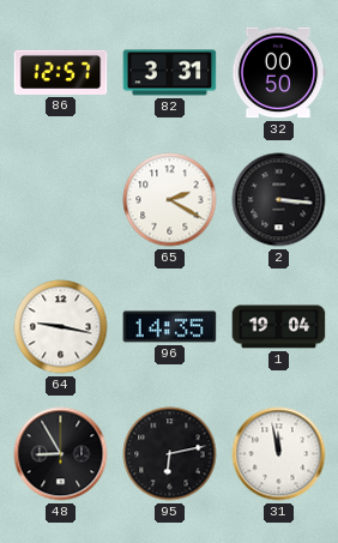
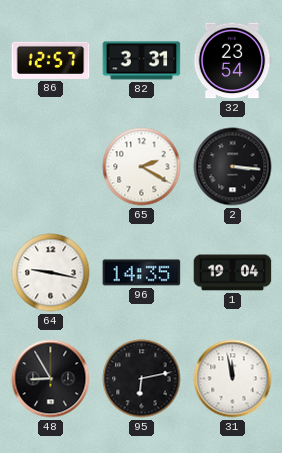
32: 00:50 -> 23:54 (232, 61)
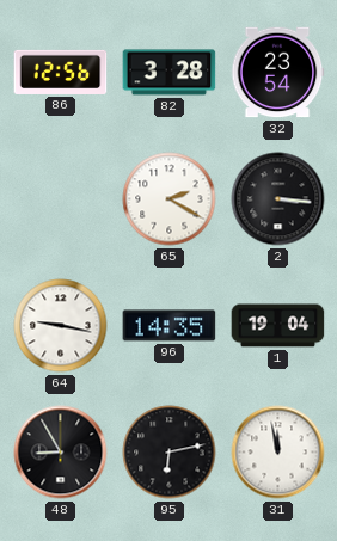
86: 12:57 -> 12:56 (61, 72)
82: 3:31 -> 3:28 (170, 73)
